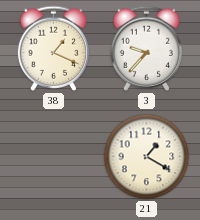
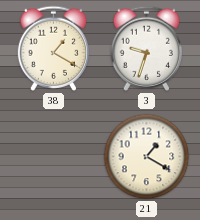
38: 1:19 -> 1:20 (53, 48)
3: 9:37 -> 9:33 (146, 48)
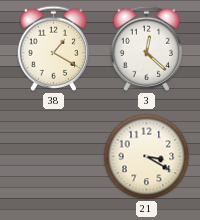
3: 9:33 -> 12:22 (146, 48)
21: 1:20 -> 3:20 (147, 157)
